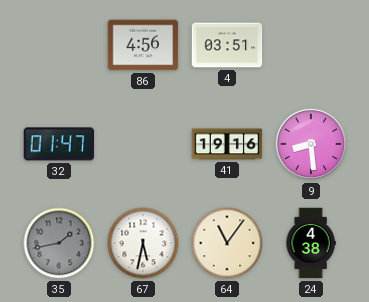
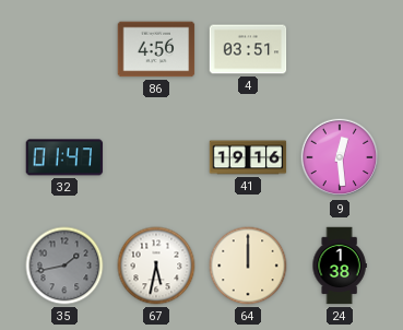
9: 8:29 -> 12:29 (340, 157)
64: 11:06 -> 12:00 (248, 266)
24: 4:38 -> 1:38 (340, 266)
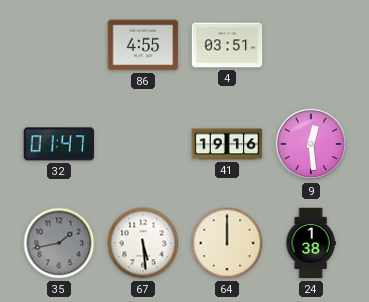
86: 4:56 -> 4:55 (143, 45)
67: 5:32 -> 5:29 (143, 243)
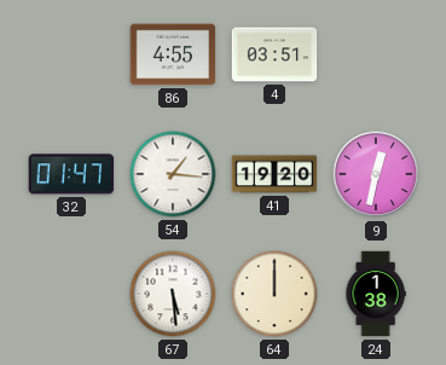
54: none -> 1:16 (173, 174)
41: 19:16 -> 19:20 (274, 174)
9: 12:29 -> 12:32 (376, 174)
35: 1:43 -> none (59, 243)
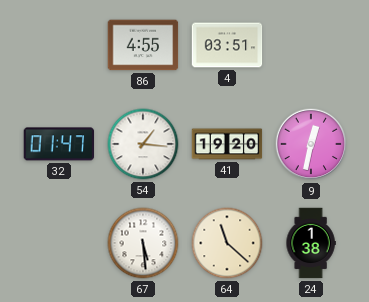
64: 12:00 -> 11:22 (227, 243)
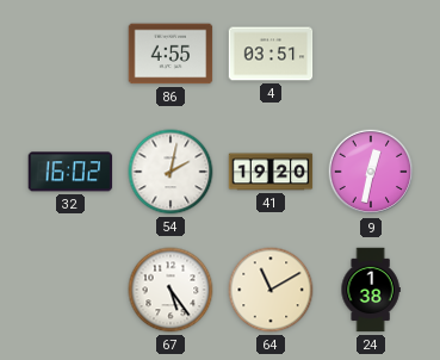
32: 01:47 -> 16:02 (70, 172)
54: 1:16 -> 2:02 (171, 172)
67: 5:29 -> 5:24 (171, 290)
64: 11:22 -> 11:10 (271, 290)
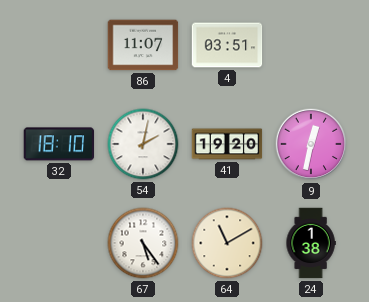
86: 4:55 -> 11:07 (143, 45)
32: 16:02 -> 18:10 (59, 144)
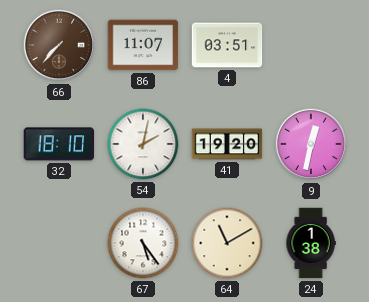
66: none -> 7:37 (59, 45)
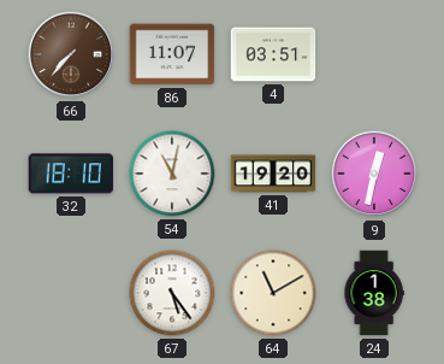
54: 2:02 -> 11:02 (172, 174)
